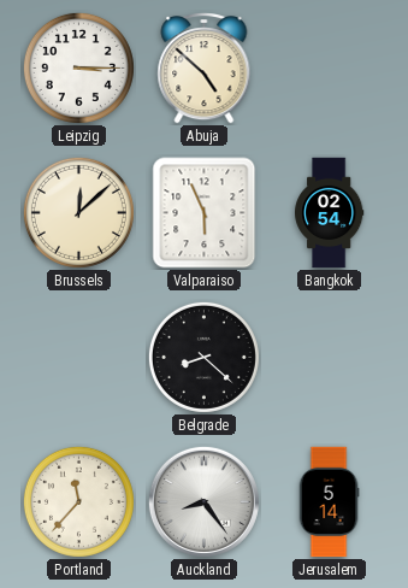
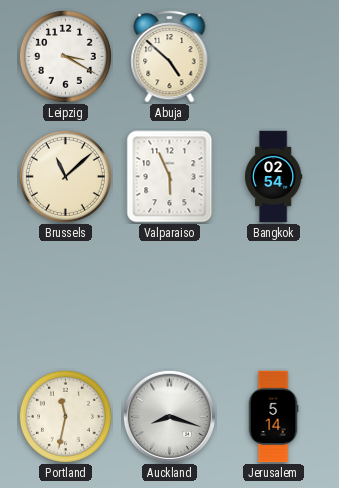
Leipzig: 3:15 -> 3:20 (65, 56)
Brussels: 12:08 -> 11:08 (65, 176)
Belgrade: 8:22 -> none (203, 357)
Portland: 11:37 -> 11:32 (65, 416)
Auckland: 8:24 -> 8:18 (169, 416)
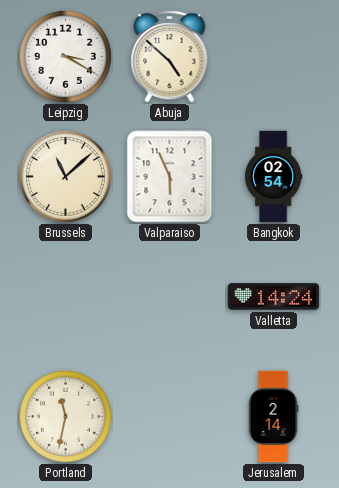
Valletta: none -> 14:24 (274, 297)
Auckland: 8:18 -> none (169, 416)
Jerusalem: 5:14 -> 2:14 (273, 417)
